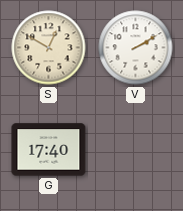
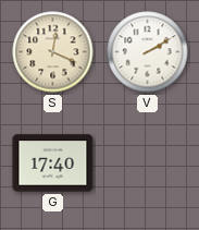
S: 12:50 -> 12:19 (53, 52)
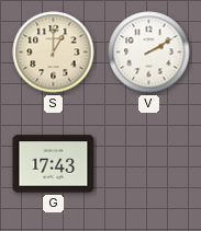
S: 12:19 -> 1:00 (54, 53)
G: 17:40 -> 17:43 (54, 164)
